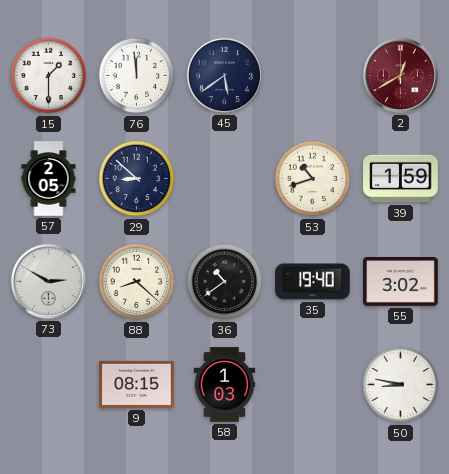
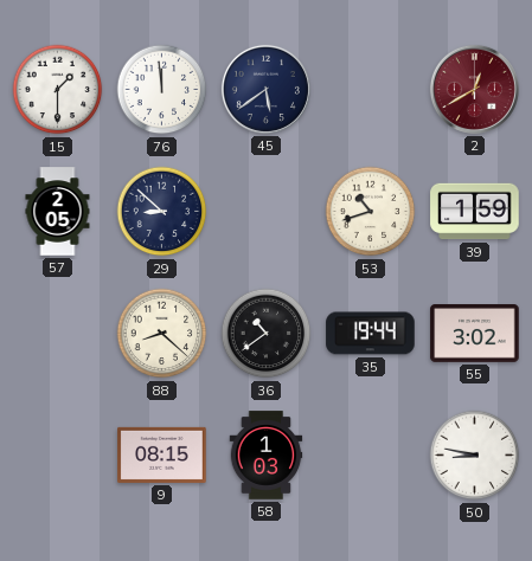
73: 2:50 -> none (48, 281)
35: 19:40 -> 19:44 (371, 334)
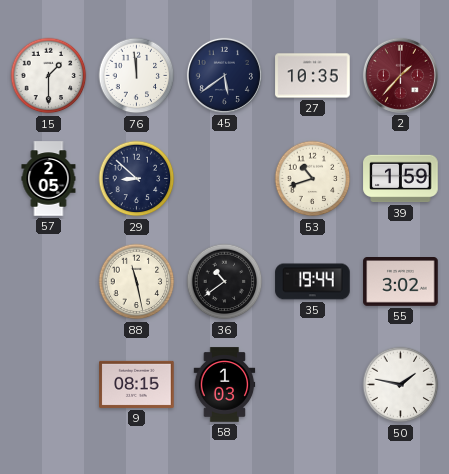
27: none -> 10:35 (313, 76)
2: 12:40 -> 1:37 (400, 75)
88: 8:22 -> 11:28 (137, 282)
50: 8:47 -> 1:47 (401, 385)
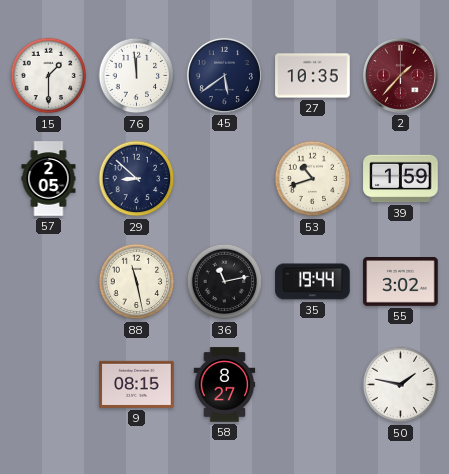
36: 10:39 -> 11:13 (225, 282)
58: 1:03 -> 8:27 (225, 385)
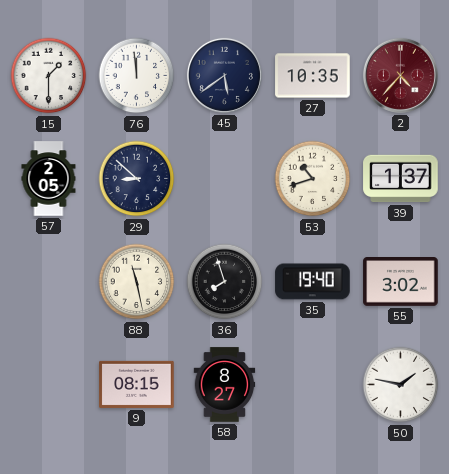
2: 1:37 -> 4:37 (400, 75)
39: 1:59 -> 1:37 (401, 179)
36: 11:13 -> 7:57 (225, 282)
35: 19:44 -> 19:40 (313, 282)
